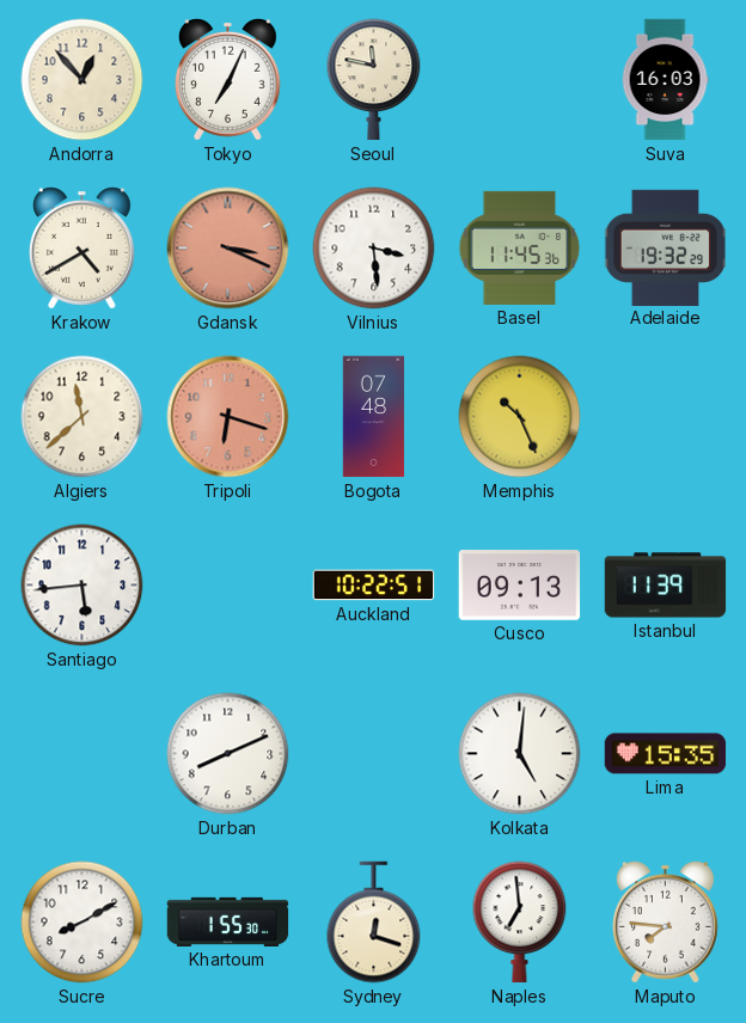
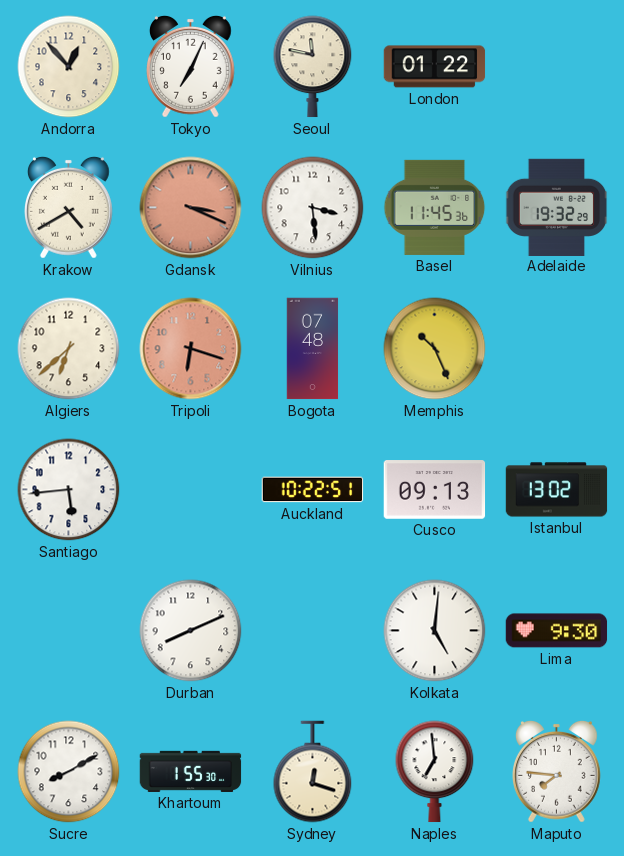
London: none -> 01:22 (435, 67)
Suva: 16:03 -> none (665, 80)
Algiers: 11:38 -> 6:38 (69, 349)
Istanbul: 11:39 -> 13:02 (557, 490)
Lima: 15:35 -> 9:30 (557, 631)
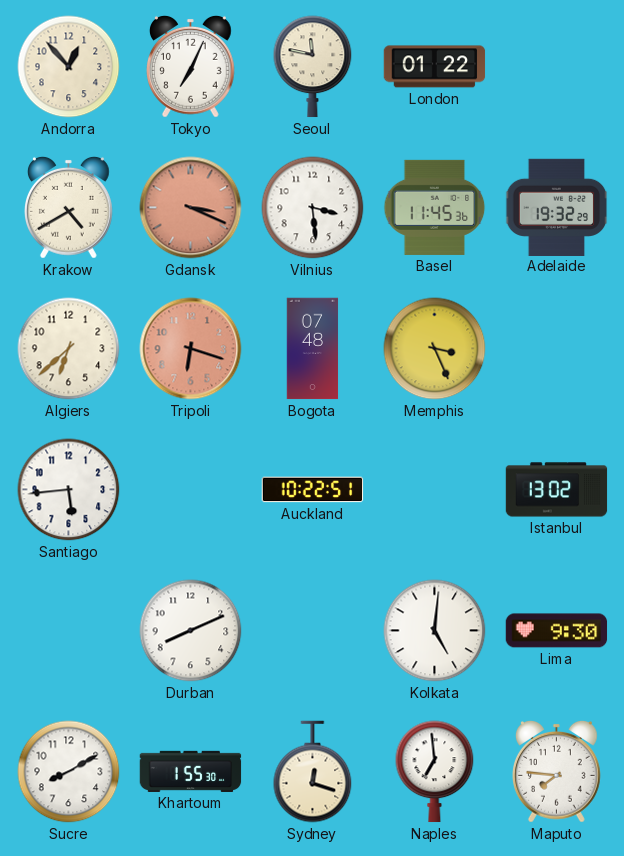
Memphis: 10:26 -> 3:26 (435, 349)
Cusco: 09:13 -> none (435, 490)
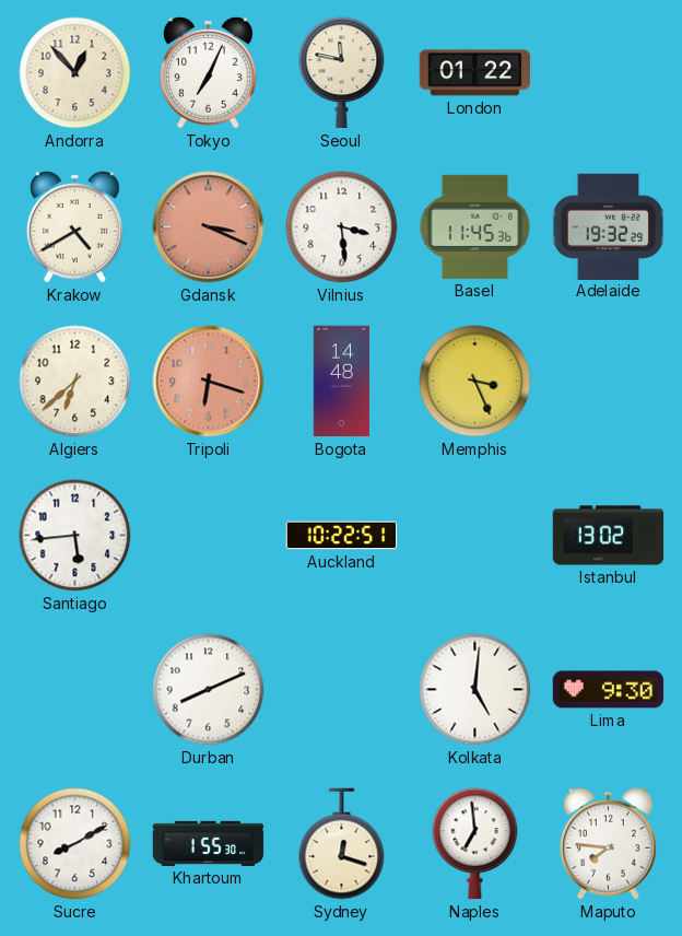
Bogota: 07:48 -> 14:48 (342, 382)
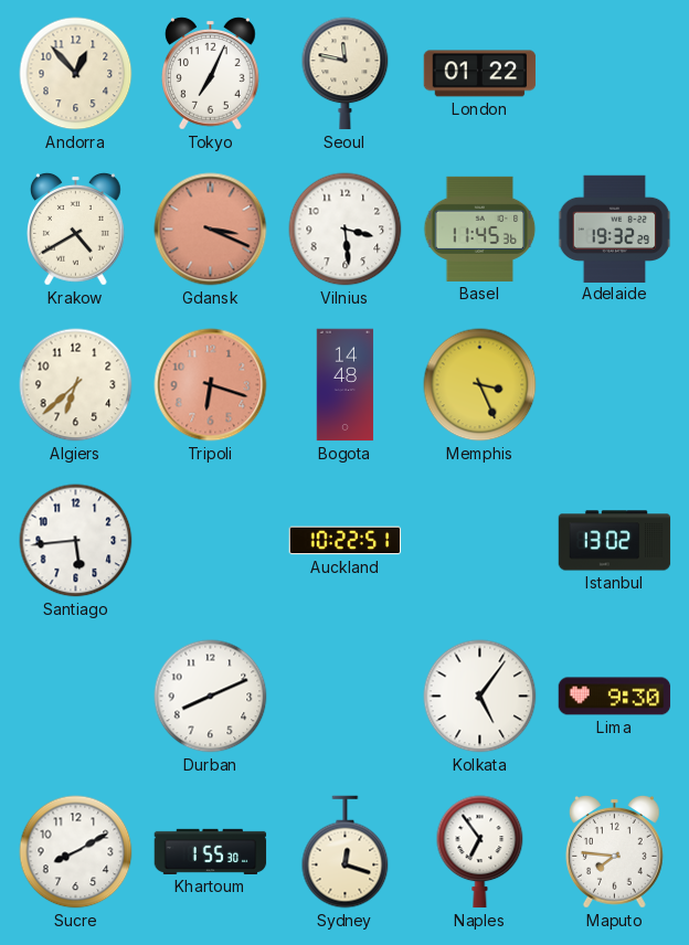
Kolkata: 5:01 -> 5:06 (480, 697)
Naples: 6:59 -> 6:54 (480, 852)
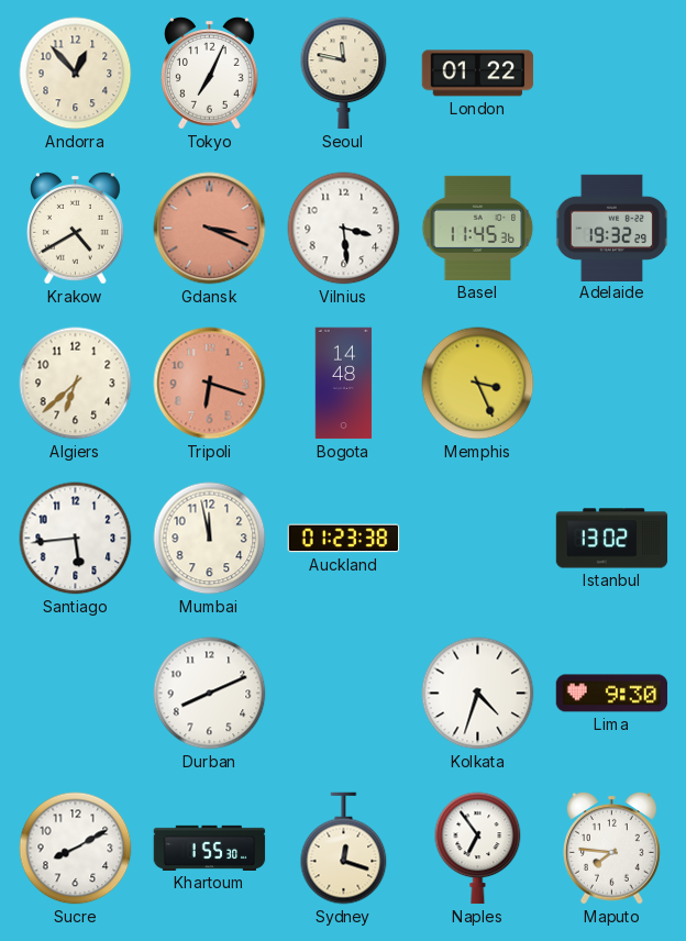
Mumbai: none -> 11:58 (210, 539)
Auckland: 10:22 -> 01:23 (344, 539)
Kolkata: 5:06 -> 4:33 (478, 694)
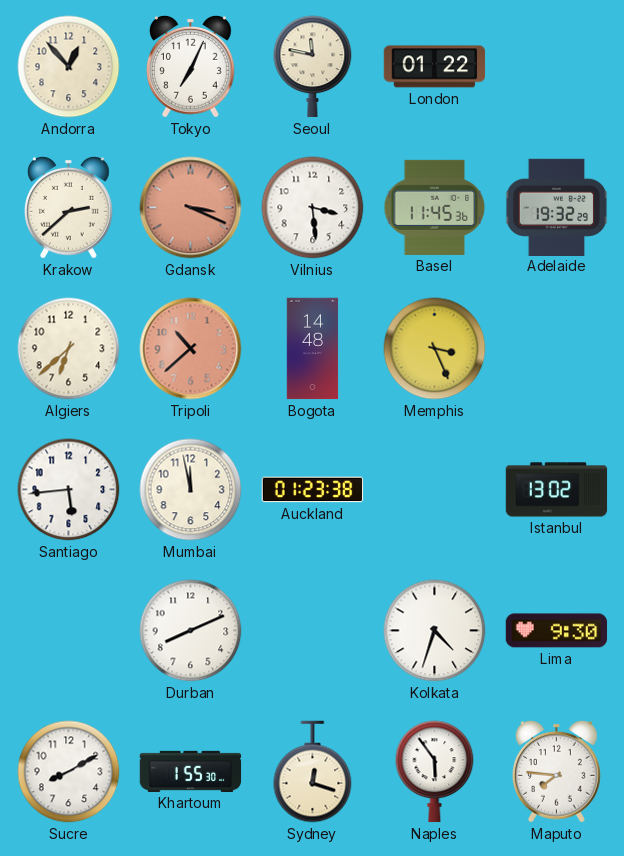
Krakow: 4:40 -> 2:38 (69, 208)
Tripoli: 6:18 -> 10:38 (191, 349)
Naples: 6:54 -> 5:54 (435, 772)
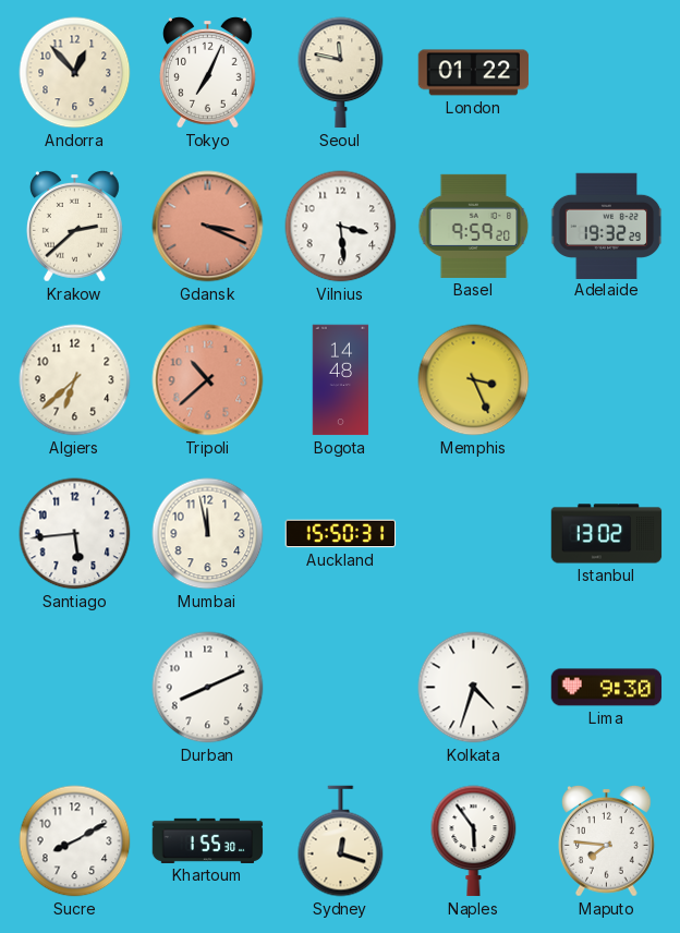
Basel: 11:45 -> 9:59 (474, 226)
Auckland: 01:23 -> 15:50 (341, 534)
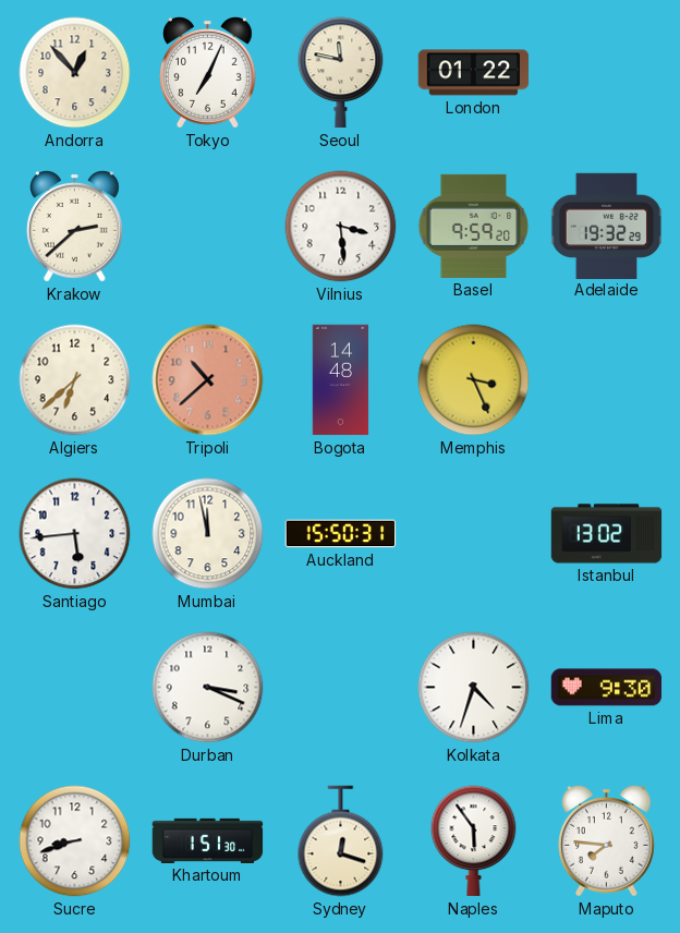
Gdansk: 3:19 -> none (208, 227)
Durban: 8:11 -> 3:19 (208, 688)
Sucre: 8:10 -> 8:42 (75, 841)
Khartoum: 1:55 -> 1:51 (208, 840)
